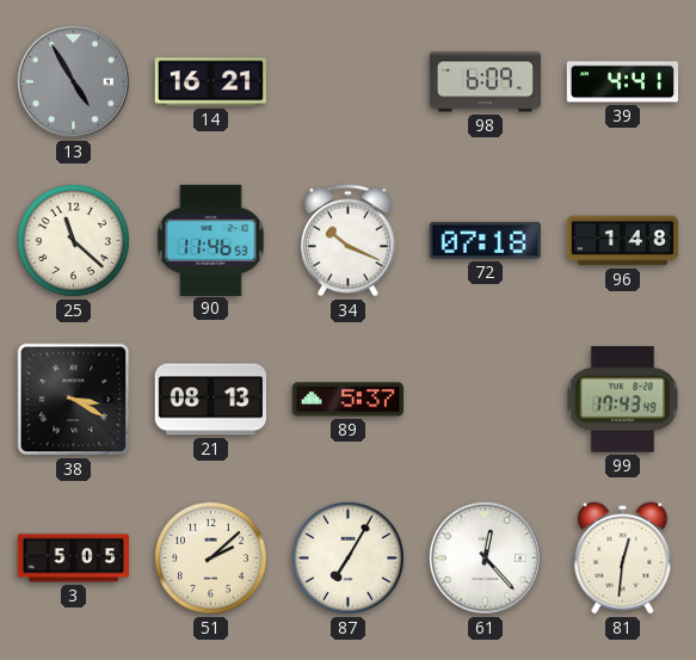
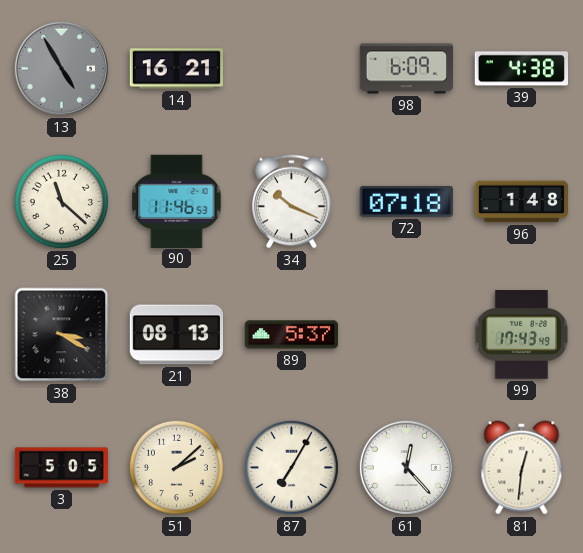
39: 4:41 -> 4:38 (521, 69)
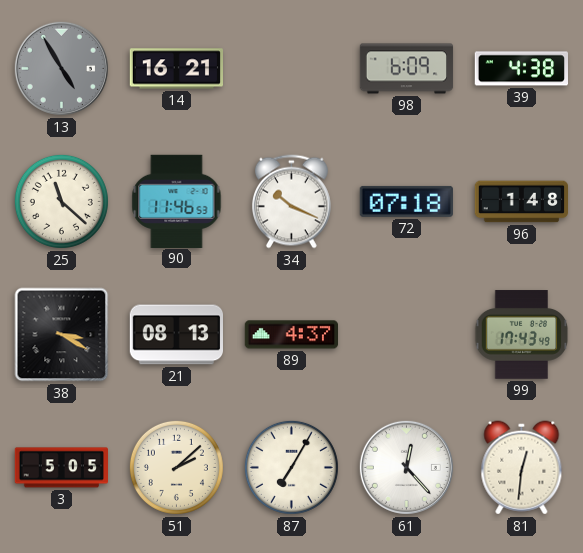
89: 5:37 -> 4:37 (291, 335)
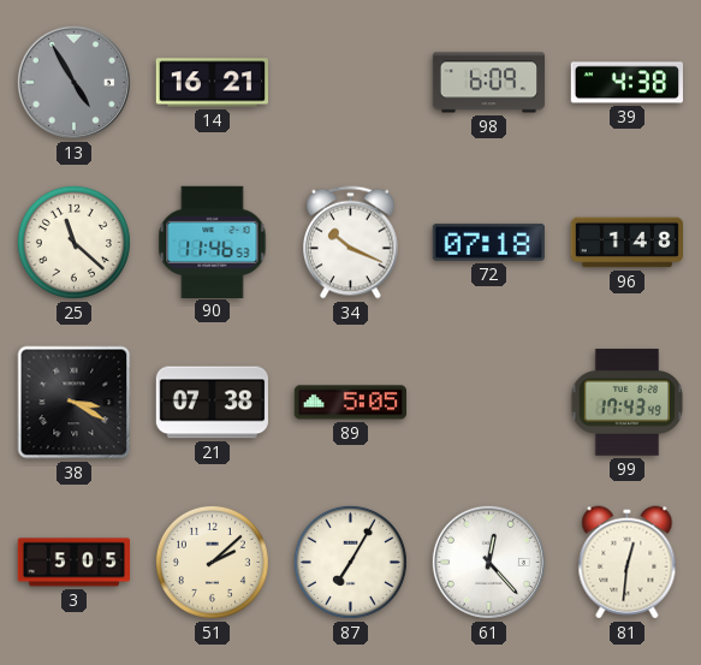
21: 08:13 -> 07:38 (212, 403)
89: 4:37 -> 5:05 (350, 403)
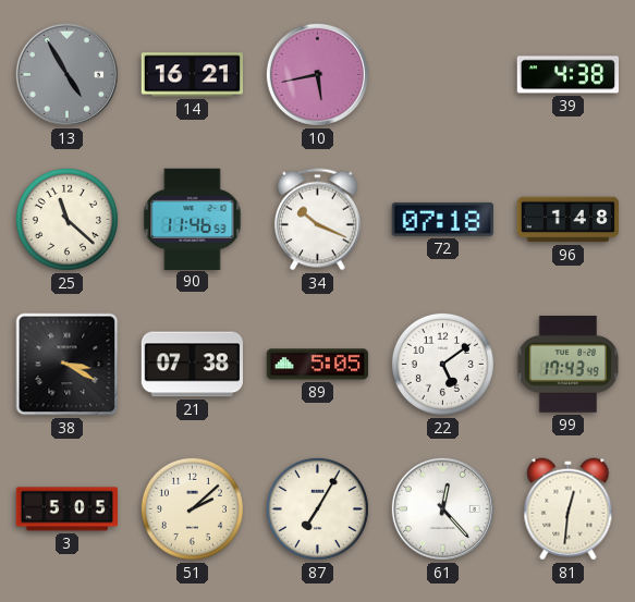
10: none -> 5:43 (317, 74)
98: 6:09 -> none (489, 83)
22: none -> 5:09 (442, 364)
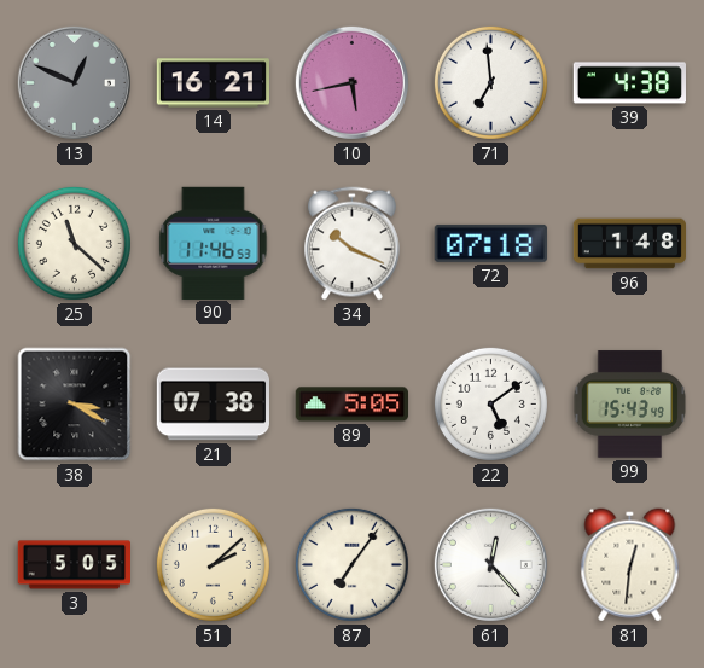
13: 4:55 -> 12:49 (74, 82)
71: none -> 6:59 (490, 82)
99: 17:43 -> 15:43 (630, 405)
87: 7:05 -> 7:06 (351, 564)
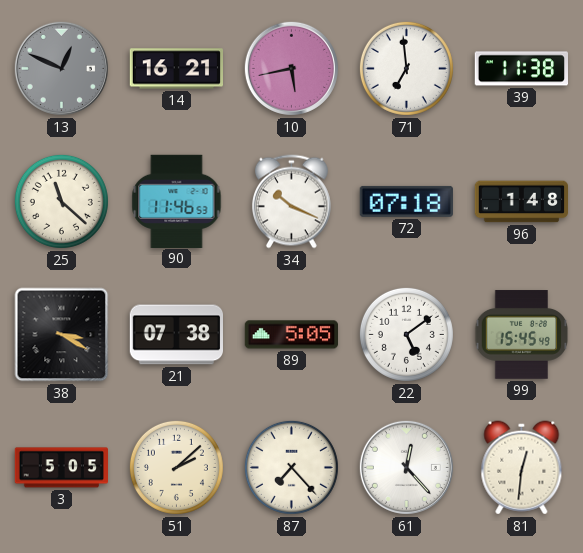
39: 4:38 -> 11:38 (521, 69)
99: 15:43 -> 15:45 (522, 335)
87: 7:06 -> 7:23 (291, 467)
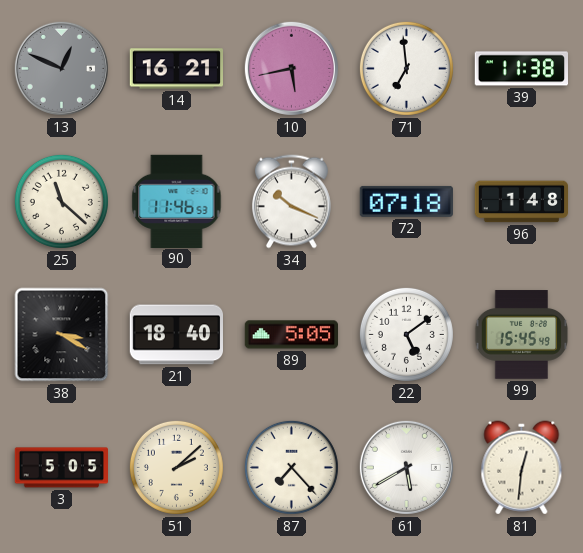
21: 07:38 -> 18:40 (176, 335)
61: 12:23 -> 5:40 (406, 467)
